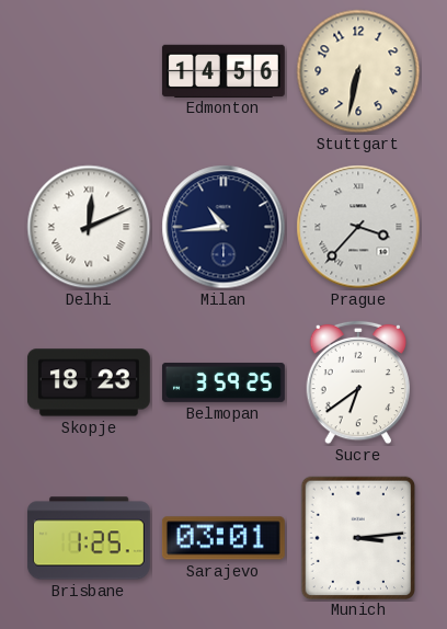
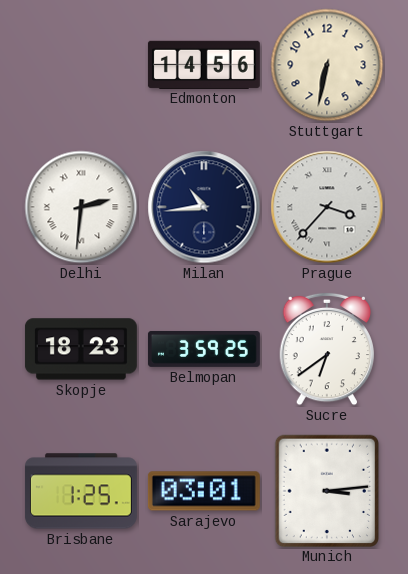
Delhi: 12:11 -> 2:31 (81, 207)
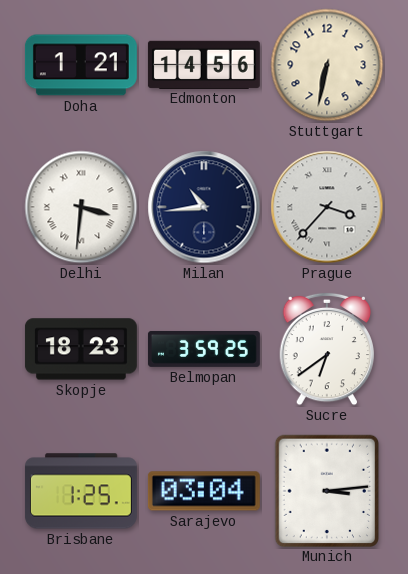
Doha: none -> 1:21 (81, 65)
Delhi: 2:31 -> 3:31 (81, 207)
Sarajevo: 03:01 -> 03:04 (204, 491)
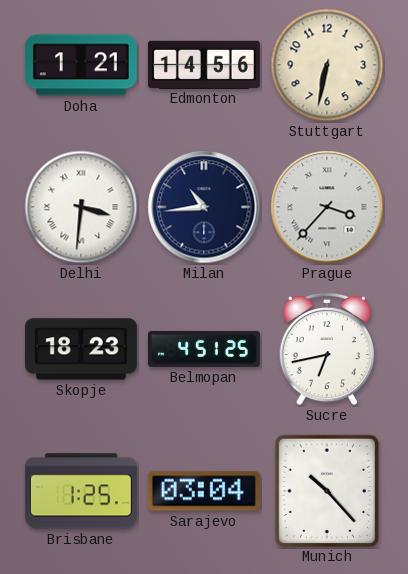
Belmopan: 3:59 -> 4:51 (204, 349)
Sucre: 6:39 -> 6:43 (327, 349)
Munich: 3:14 -> 10:23 (326, 490)
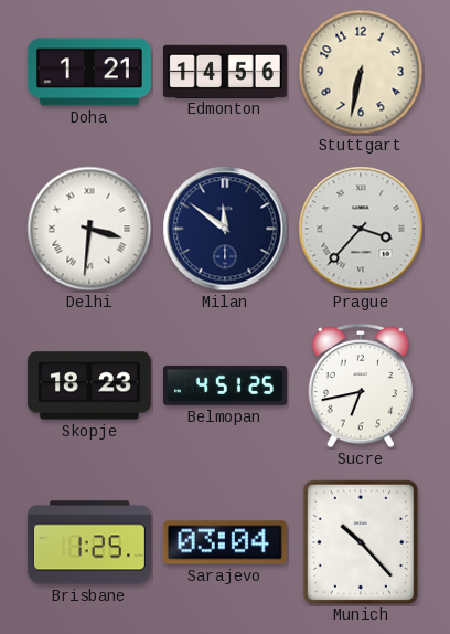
Milan: 10:44 -> 11:51 (225, 229)
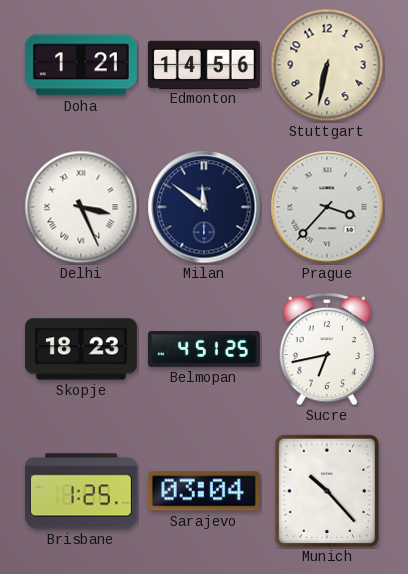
Delhi: 3:31 -> 3:26 (81, 207)
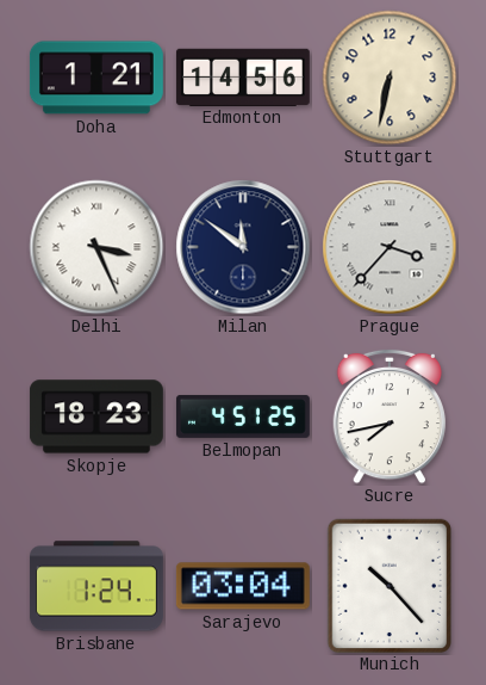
Sucre: 6:43 -> 7:43 (390, 416)
Brisbane: 1:25 -> 1:24 (96, 586)
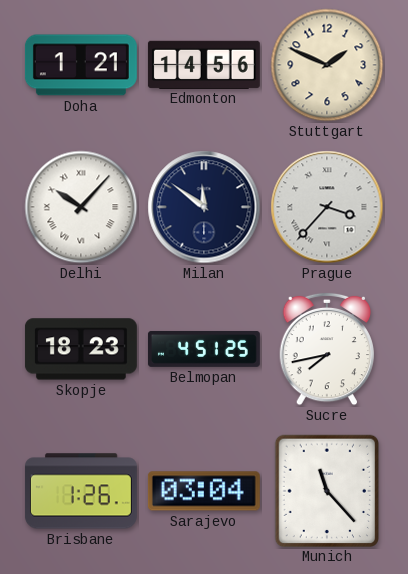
Stuttgart: 6:32 -> 1:49 (327, 65)
Delhi: 3:26 -> 10:07 (81, 207)
Brisbane: 1:24 -> 1:26 (81, 491)
Munich: 10:23 -> 11:23 (326, 490)
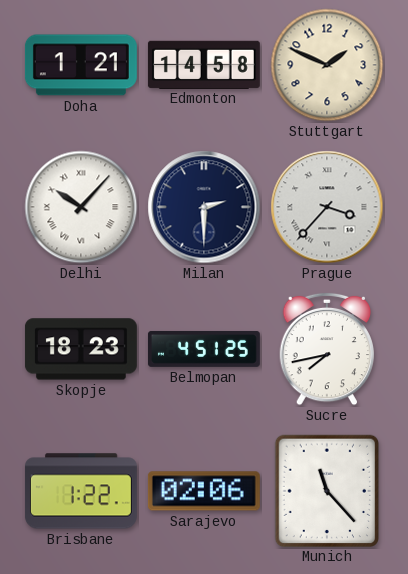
Edmonton: 14:56 -> 14:58 (204, 64)
Milan: 11:51 -> 2:30 (204, 207)
Brisbane: 1:26 -> 1:22 (81, 491)
Sarajevo: 03:04 -> 02:06 (204, 491)
